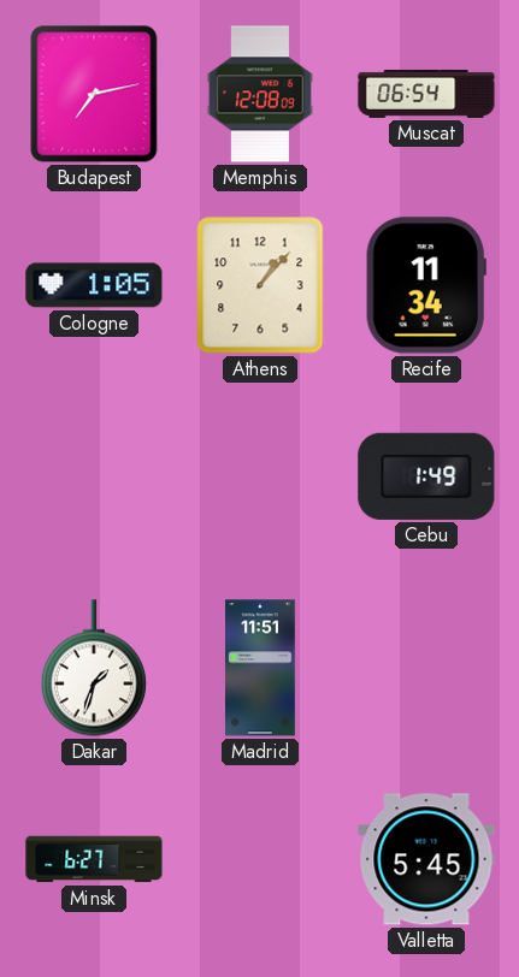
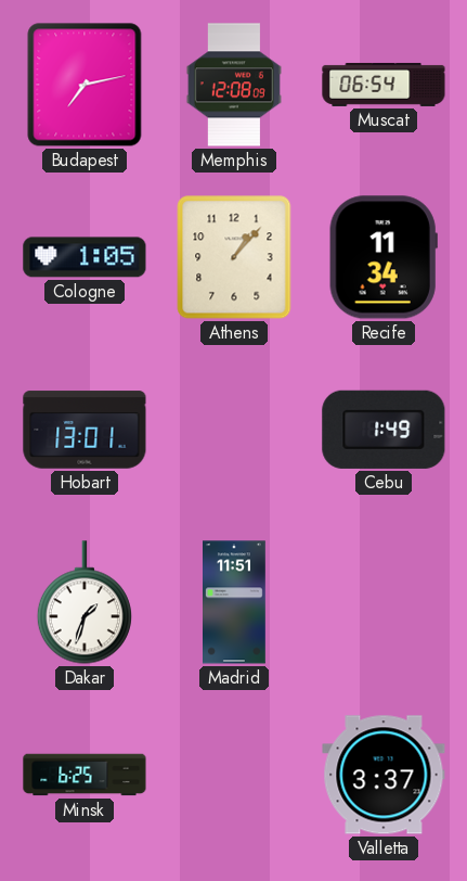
Hobart: none -> 13:01 (85, 430)
Minsk: 6:27 -> 6:25 (85, 775)
Valletta: 5:45 -> 3:37 (384, 775)
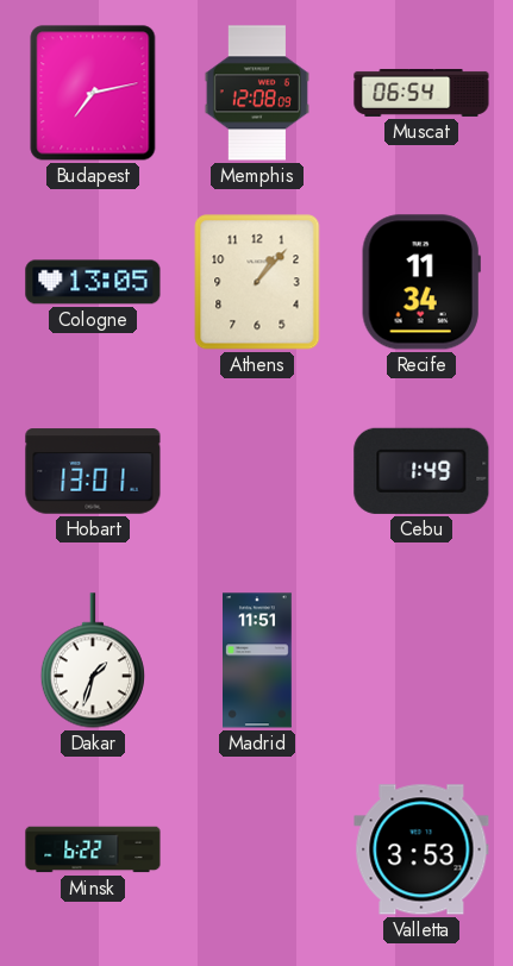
Cologne: 1:05 -> 13:05 (93, 282)
Minsk: 6:25 -> 6:22 (93, 849)
Valletta: 3:37 -> 3:53 (421, 849)
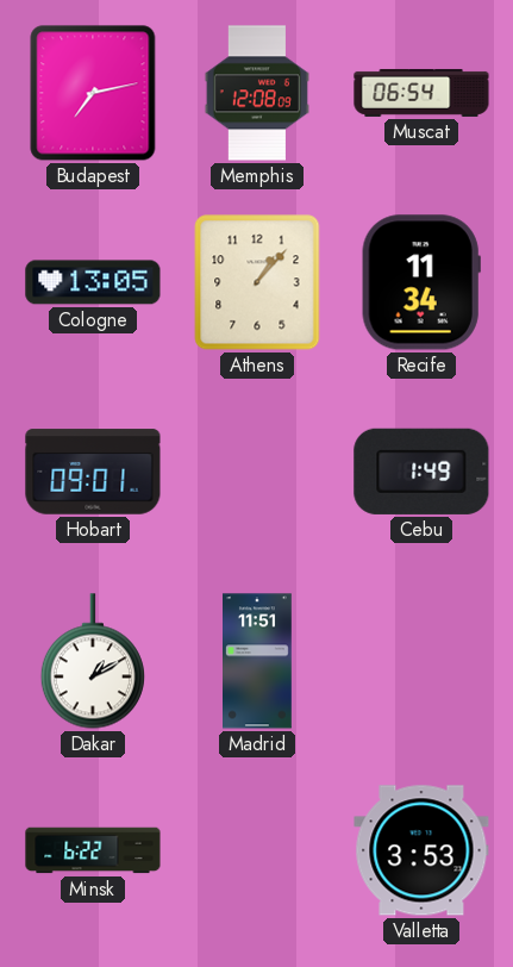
Hobart: 13:01 -> 09:01 (93, 472)
Dakar: 1:33 -> 1:10 (93, 661)
